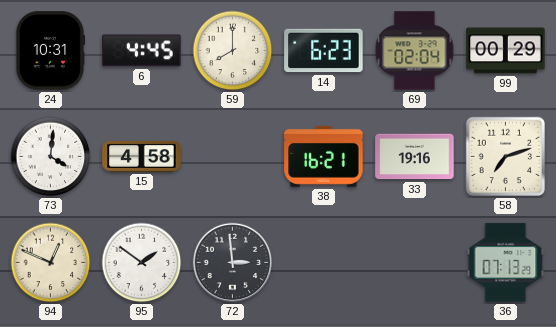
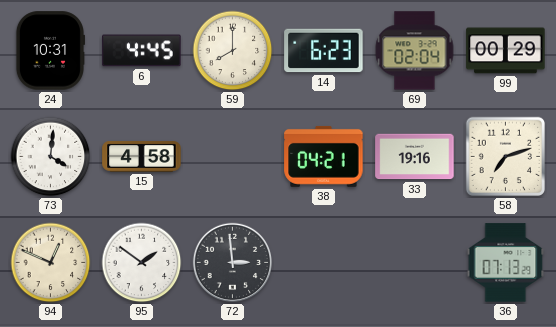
38: 16:21 -> 04:21 (324, 156)
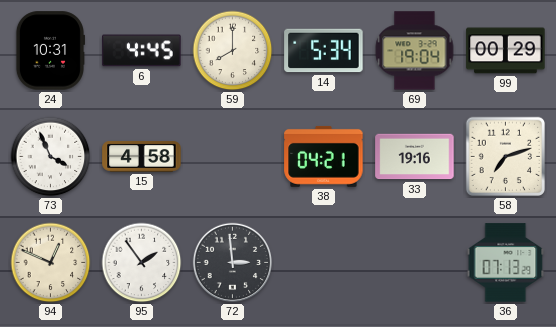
14: 6:23 -> 5:34 (324, 51)
69: 02:04 -> 19:04 (415, 51)
73: 4:01 -> 3:56 (51, 157)
95: 1:51 -> 1:54 (142, 263)
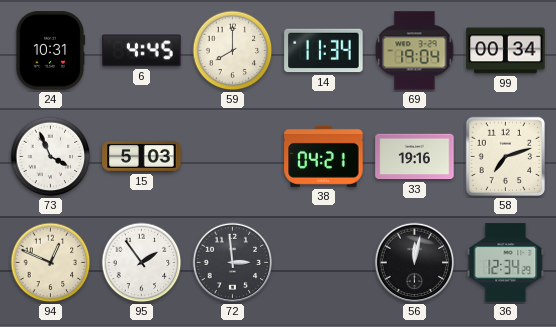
14: 5:34 -> 11:34 (324, 51)
99: 00:29 -> 00:34 (506, 51)
15: 4:58 -> 5:03 (142, 157)
56: none -> 12:02 (415, 263)
36: 07:13 -> 12:34 (506, 263)
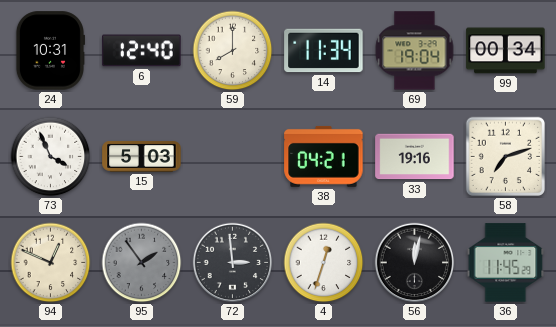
6: 4:45 -> 12:40 (142, 51)
95 dial: white -> grey (142, 263)
4: none -> 12:33 (324, 263)
36: 12:34 -> 11:45 (506, 263)
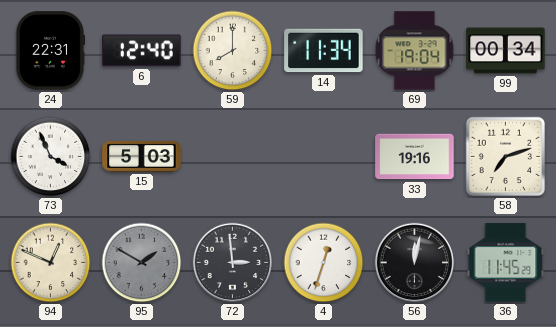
24: 10:31 -> 22:31 (49, 51)
38: 04:21 -> none (324, 156)
95: 1:54 -> 1:50 (142, 263)
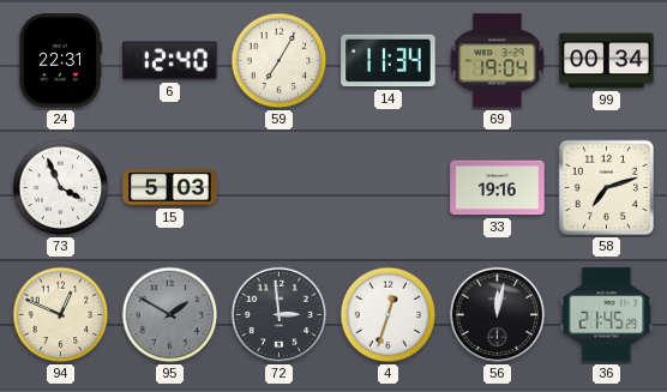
59: 8:00 -> 7:05 (280, 61)
36: 11:45 -> 21:45 (607, 315)
